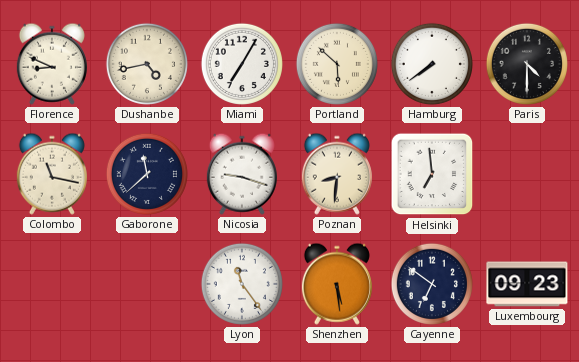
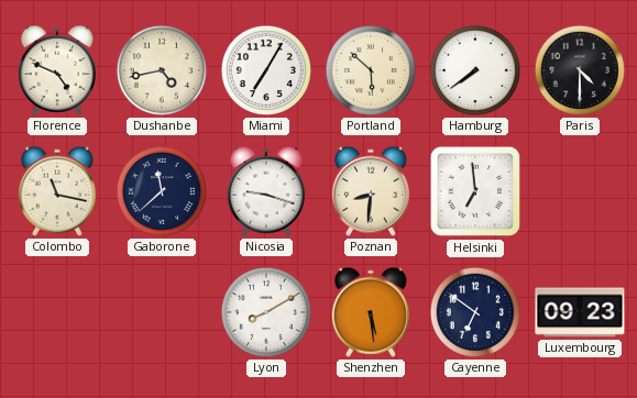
Florence: 8:49 -> 4:49 (57, 70)
Lyon: 11:24 -> 8:10 (266, 312)
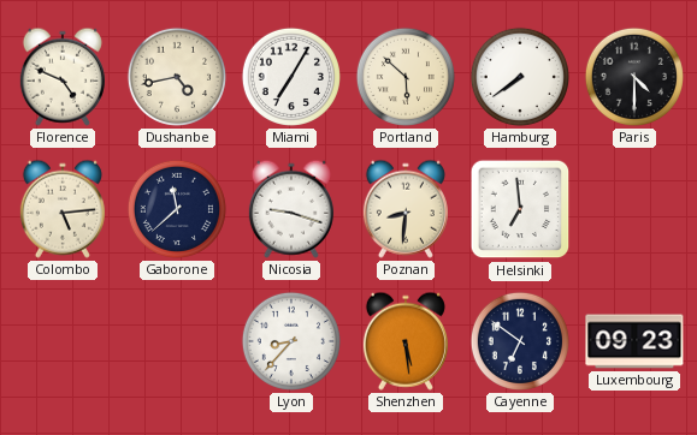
Colombo: 11:17 -> 5:14 (63, 209)
Lyon: 8:10 -> 8:37 (291, 341)
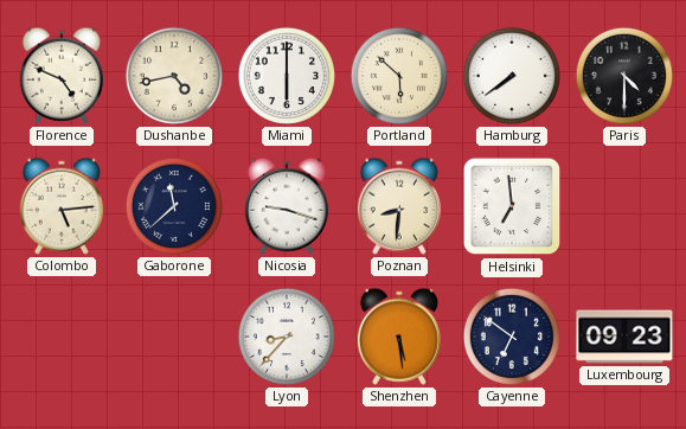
Miami: 7:05 -> 6:00 (287, 76)
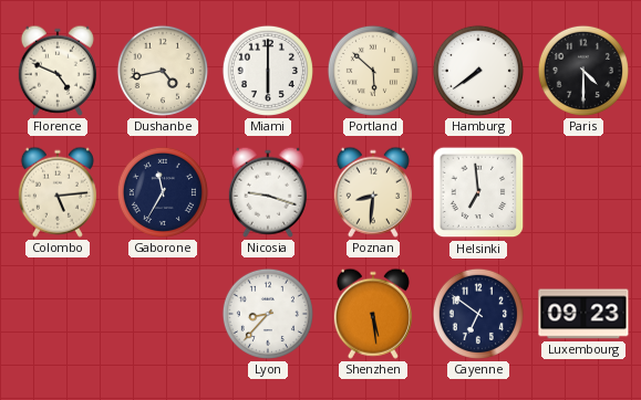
Gaborone: 11:38 -> 11:35 (163, 192)
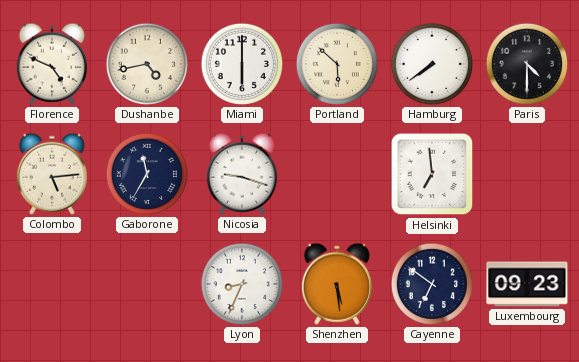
Poznan: 8:31 -> none (373, 192)
Lyon: 8:37 -> 8:34 (242, 284)
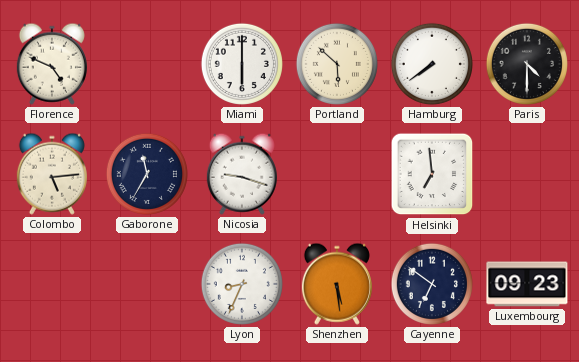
Dushanbe: 4:43 -> none (147, 64)
